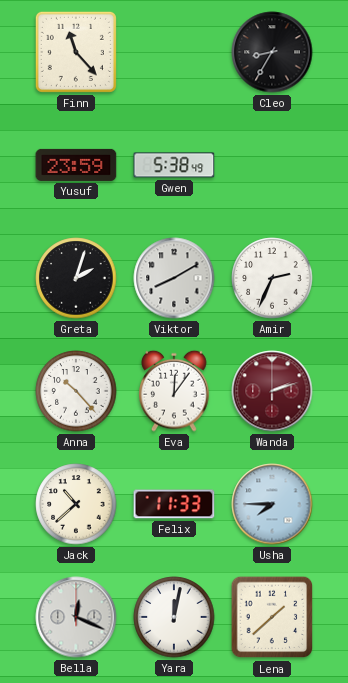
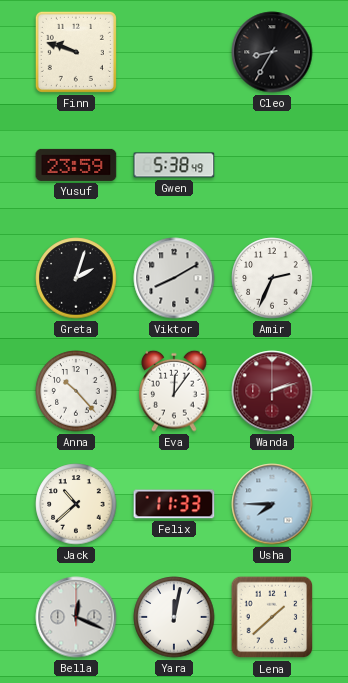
Finn: 11:23 -> 9:48 (76, 52)
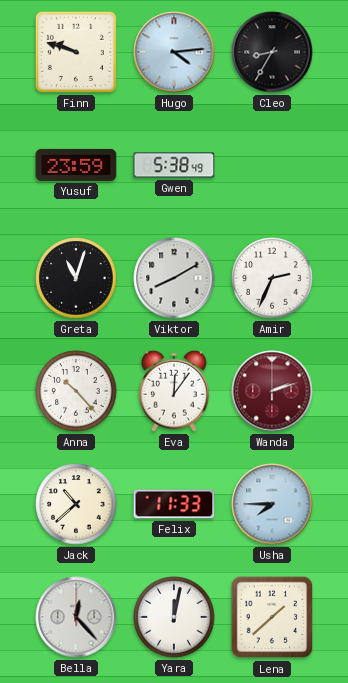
Hugo: none -> 4:14 (174, 52)
Greta: 2:03 -> 11:03 (76, 278)
Bella: 12:19 -> 12:23 (76, 617)
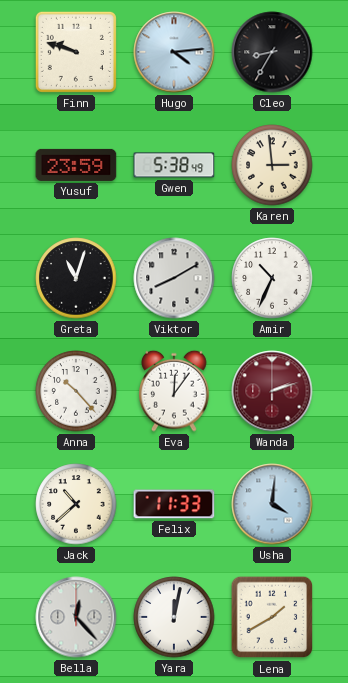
Karen: none -> 2:59 (272, 165)
Amir: 2:34 -> 10:34 (272, 278)
Usha: 7:45 -> 4:01 (272, 504)
Lena: 1:38 -> 1:40 (272, 617)
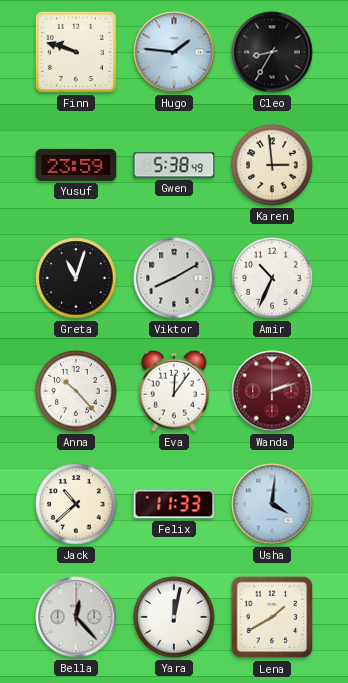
Hugo: 4:14 -> 1:46 (174, 52)
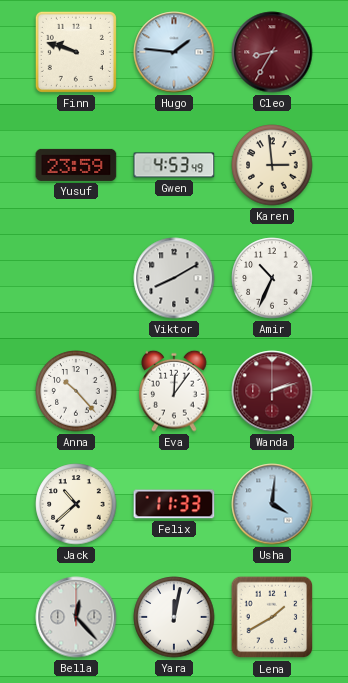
Cleo dial: black -> burgundy (272, 52)
Gwen: 5:38 -> 4:53 (174, 165)
Greta: 11:03 -> none (76, 278)
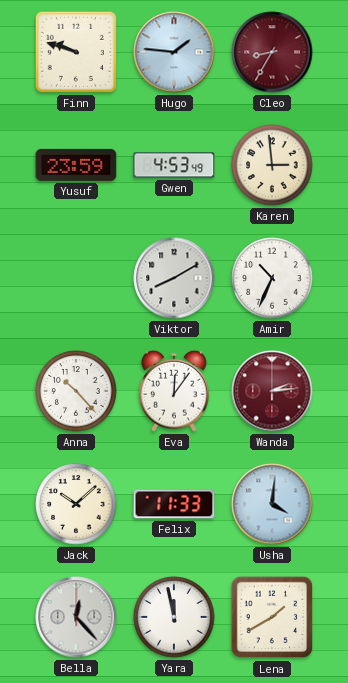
Wanda: 2:12 -> 2:14 (272, 391)
Jack: 10:38 -> 10:08 (76, 504)
Yara: 12:02 -> 11:58 (174, 617)
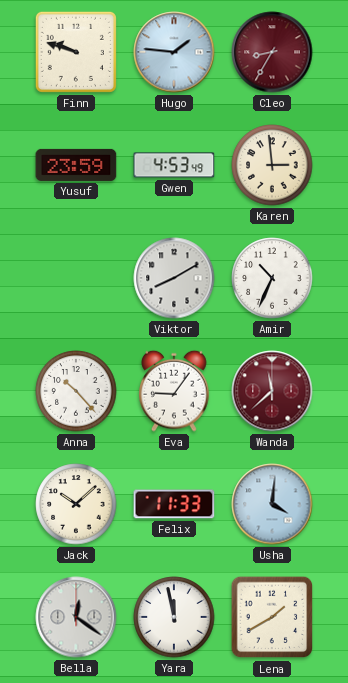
Eva: 12:06 -> 9:06 (174, 391)
Wanda: 2:14 -> 11:38 (272, 391)
Bella: 12:23 -> 12:21 (76, 617)
